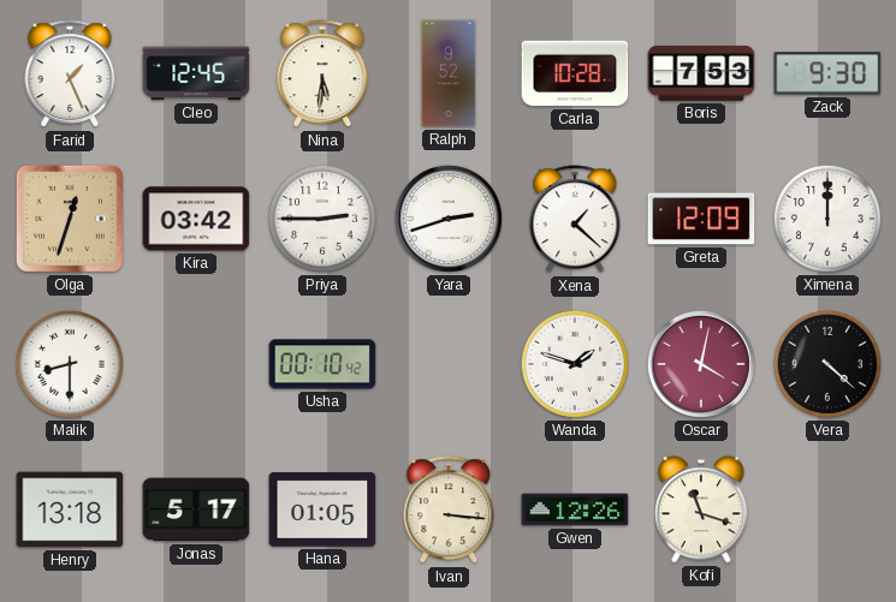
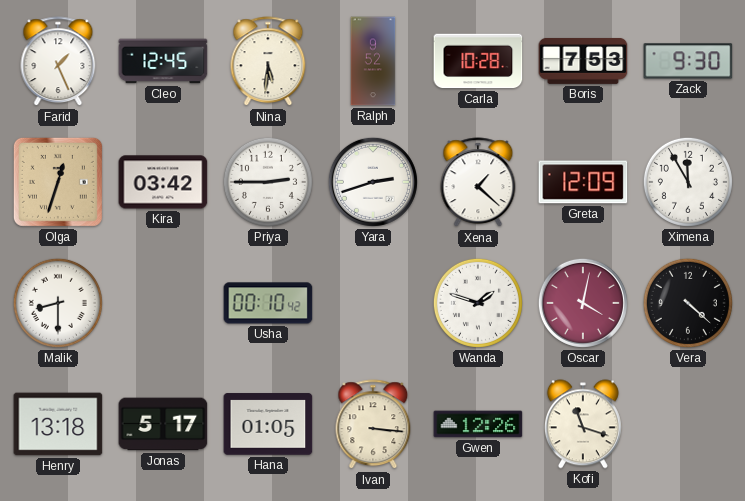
Ximena: 12:00 -> 11:55 (688, 182)
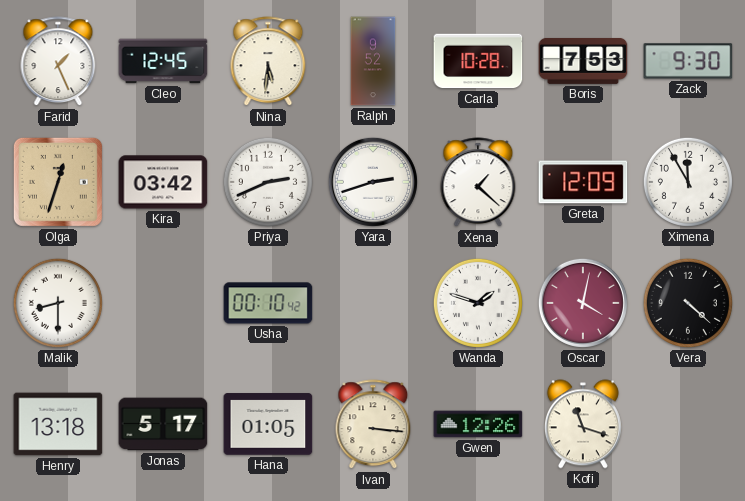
Priya: 2:45 -> 2:41 (268, 182)
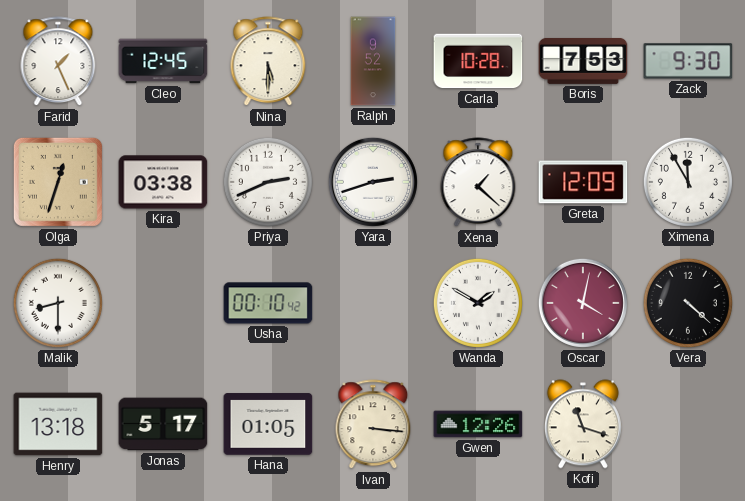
Nina: 5:31 -> 5:30 (268, 62)
Kira: 03:42 -> 03:38 (163, 182)
Wanda: 1:48 -> 1:50 (478, 303)
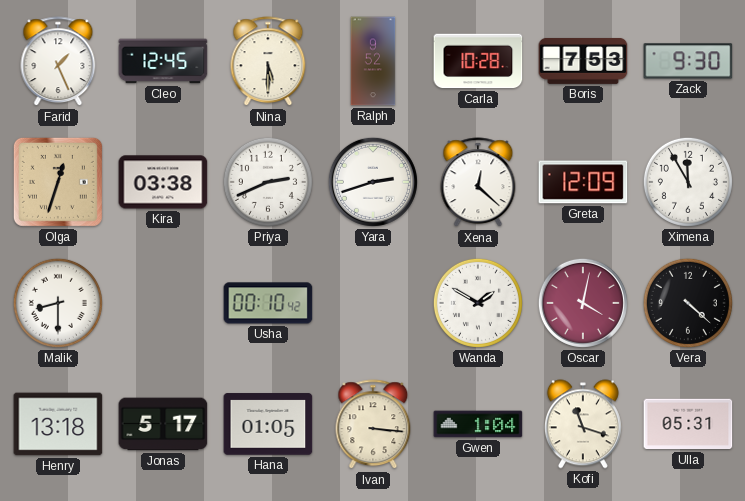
Xena: 1:22 -> 12:22 (478, 183)
Gwen: 12:26 -> 1:04 (478, 424)
Ulla: none -> 05:31 (688, 424)
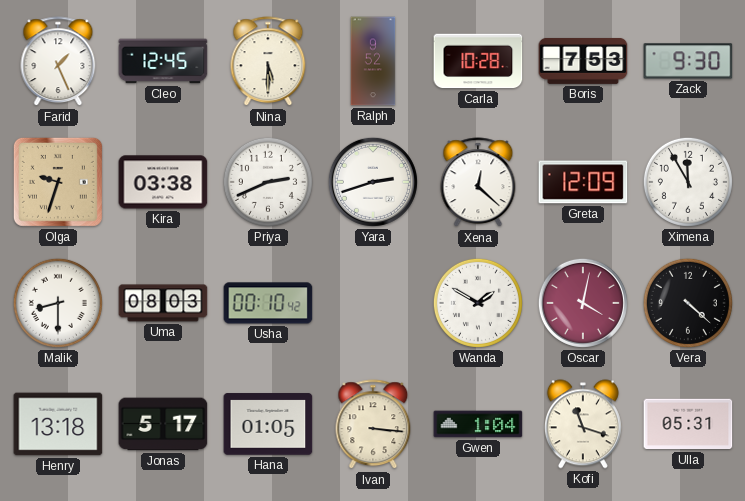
Olga: 12:33 -> 9:33 (58, 182)
Uma: none -> 08:03 (163, 303)
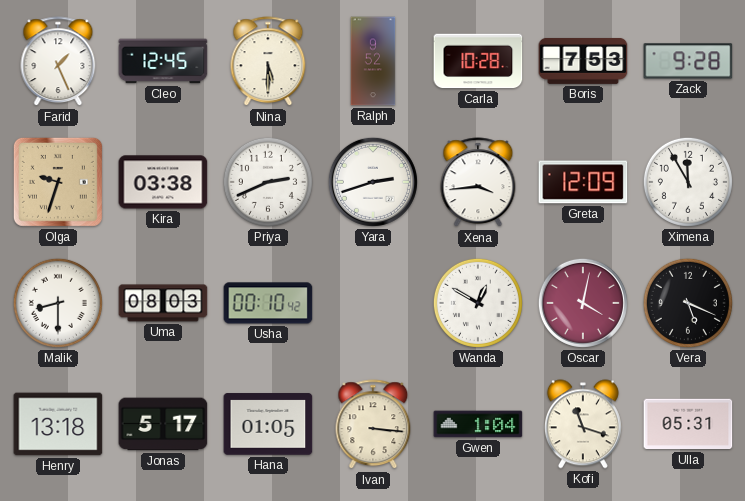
Zack: 9:30 -> 9:28 (688, 61)
Xena: 12:22 -> 3:44 (478, 183)
Wanda: 1:50 -> 12:50 (478, 303)
Vera: 4:22 -> 5:19 (688, 303)
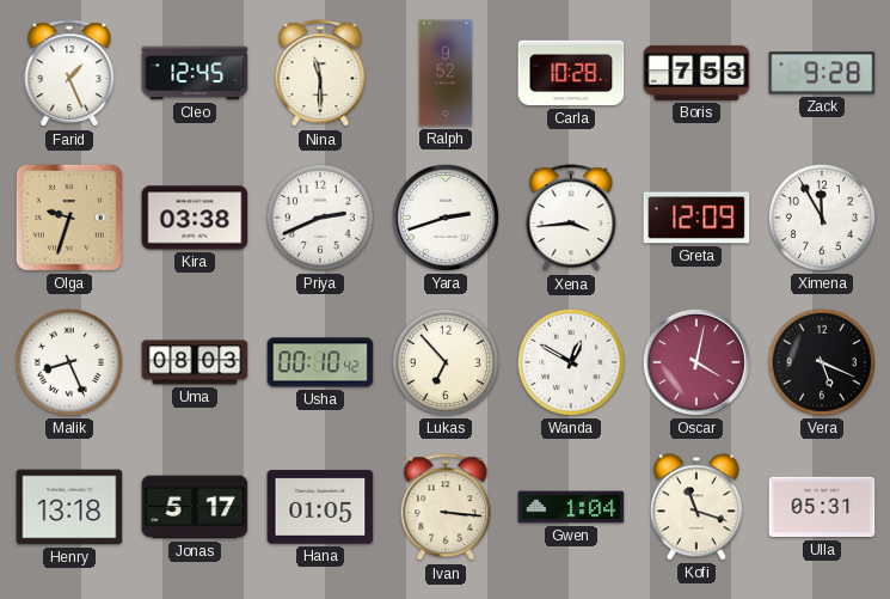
Nina: 5:30 -> 11:30 (320, 74)
Malik: 8:30 -> 8:26 (69, 362)
Lukas: none -> 6:53 (446, 362)
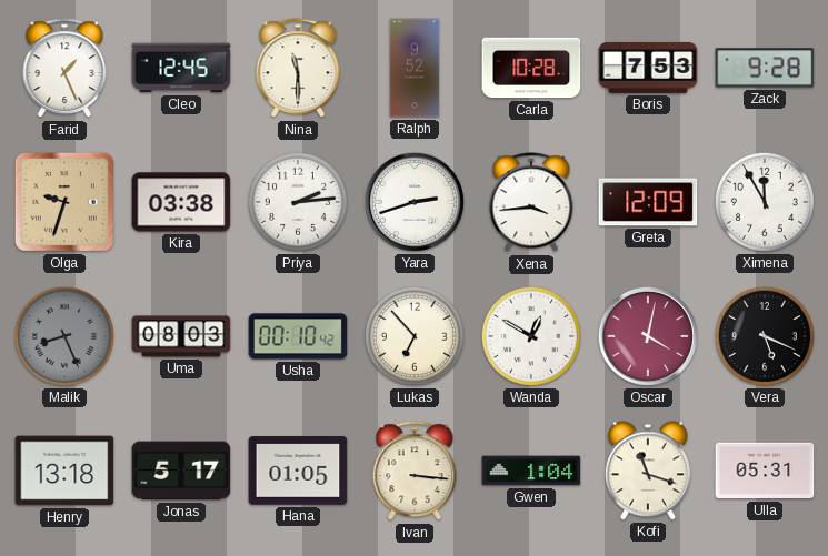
Priya: 2:41 -> 2:14 (298, 202)
Malik dial: white -> grey (64, 336)
